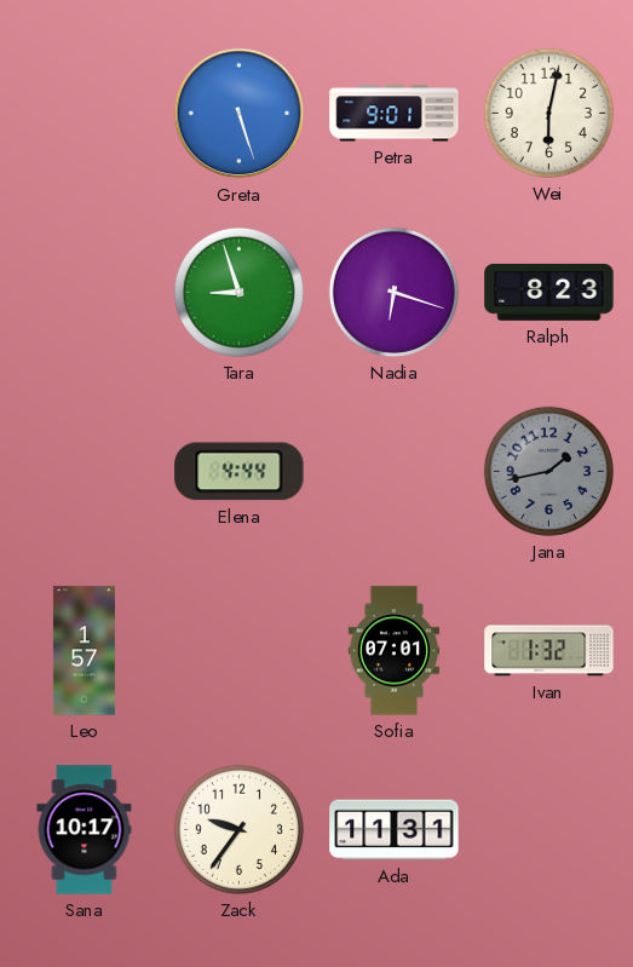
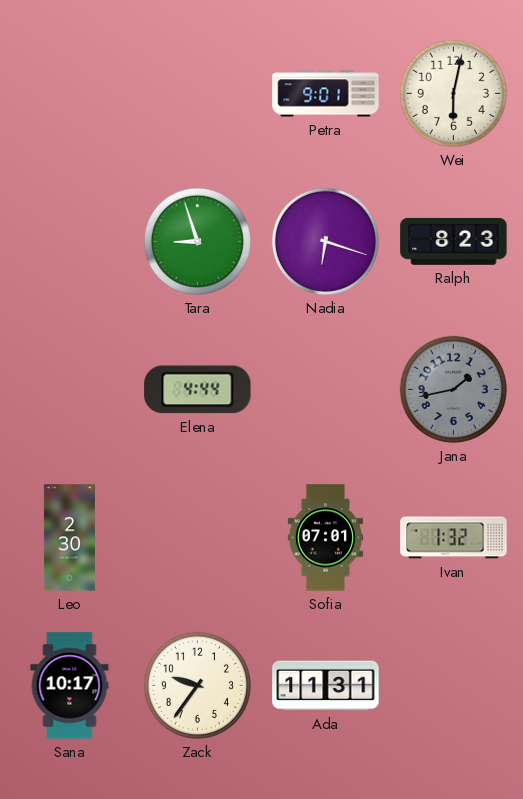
Greta: 5:27 -> none (240, 114)
Leo: 1:57 -> 2:30 (69, 538)
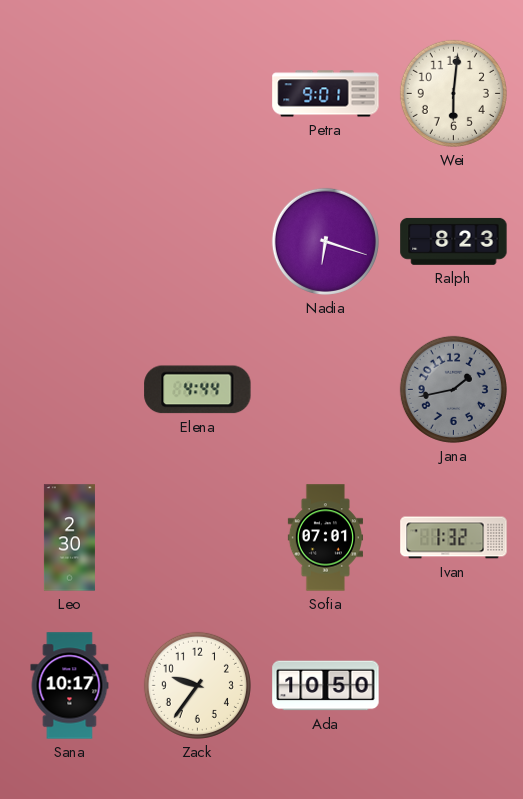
Wei: 6:02 -> 6:01 (453, 93)
Tara: 8:57 -> none (197, 241)
Ada: 11:31 -> 10:50 (326, 686)
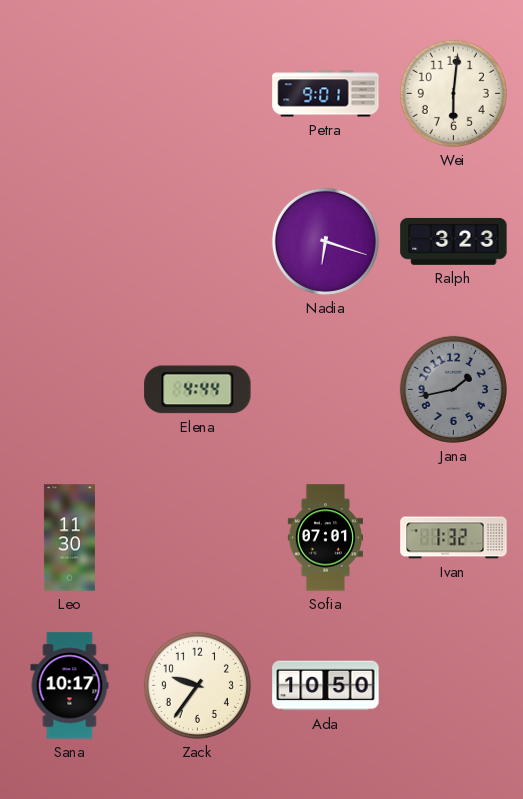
Ralph: 8:23 -> 3:23 (454, 241)
Leo: 2:30 -> 11:30 (69, 538)
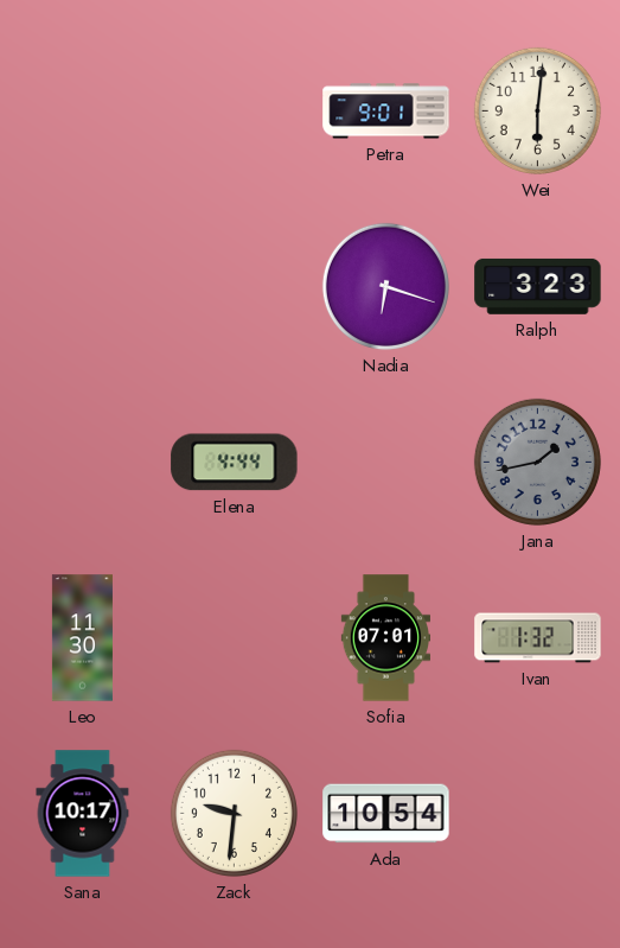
Zack: 9:36 -> 9:31 (234, 813)
Ada: 10:50 -> 10:54 (386, 814)
